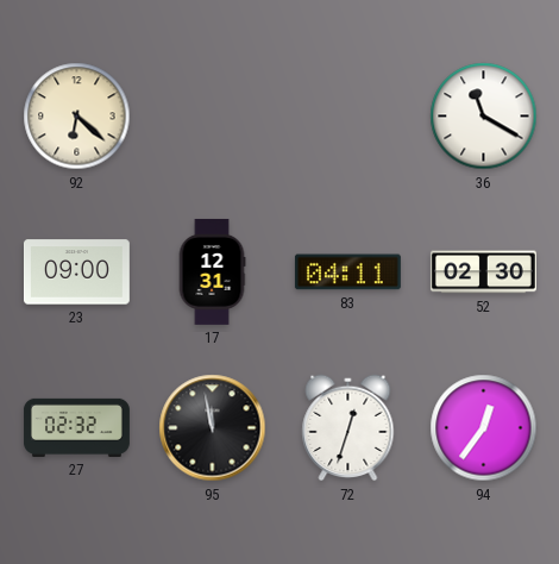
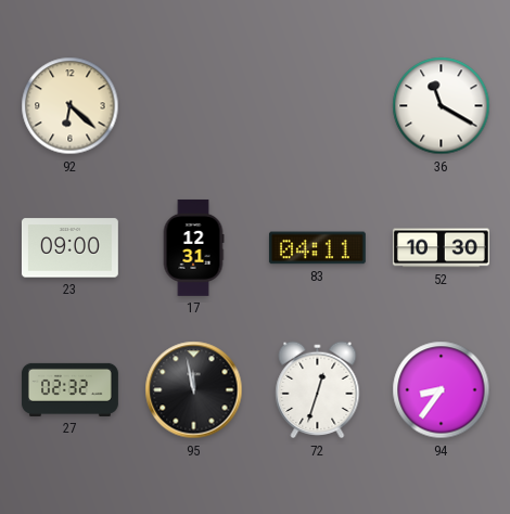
52: 02:30 -> 10:30 (441, 248)
94: 12:36 -> 8:36 (442, 390)
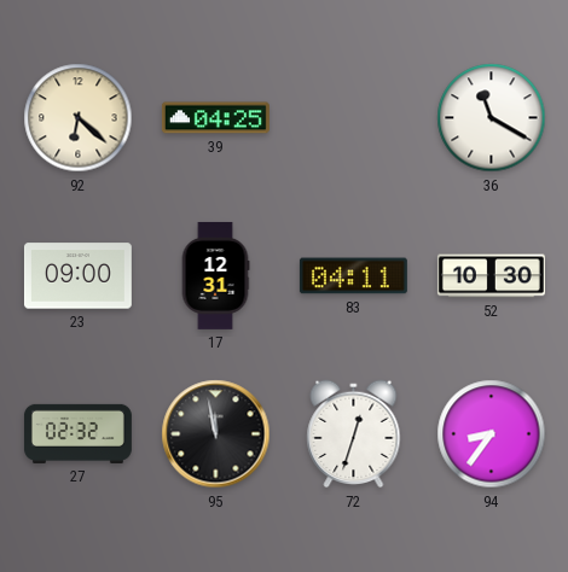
39: none -> 04:25 (215, 118)
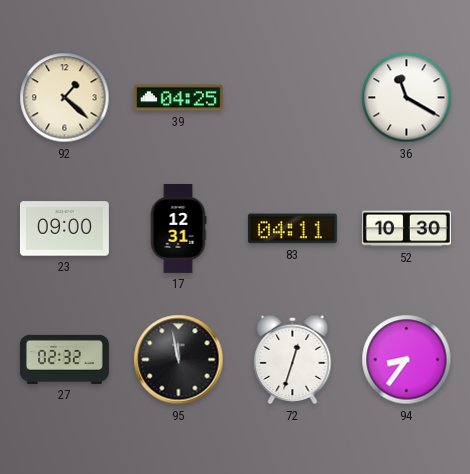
92: 6:22 -> 1:22 (65, 98)
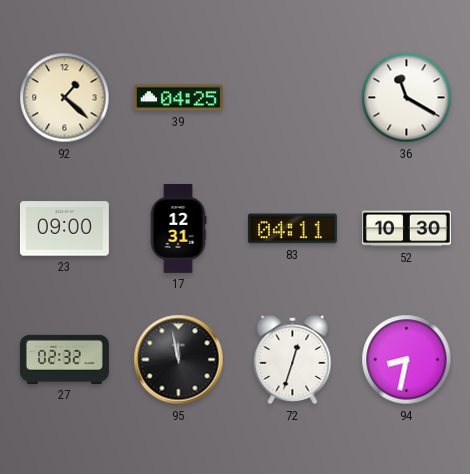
94: 8:36 -> 8:32 (407, 360)
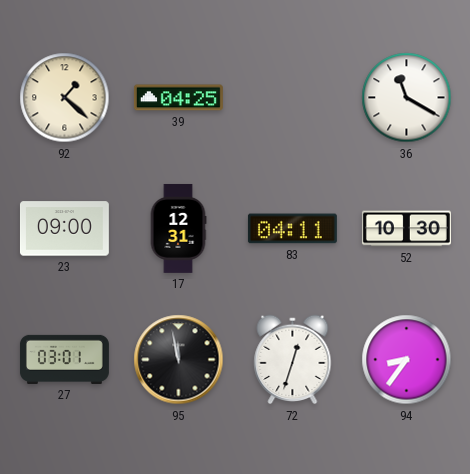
27: 02:32 -> 03:01 (64, 359)
94: 8:32 -> 8:36 (407, 360)
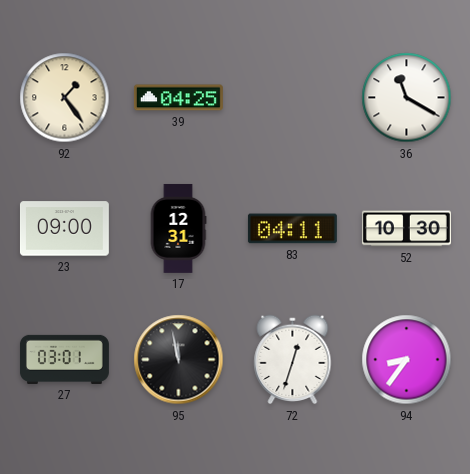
92: 1:22 -> 1:24 (65, 98)
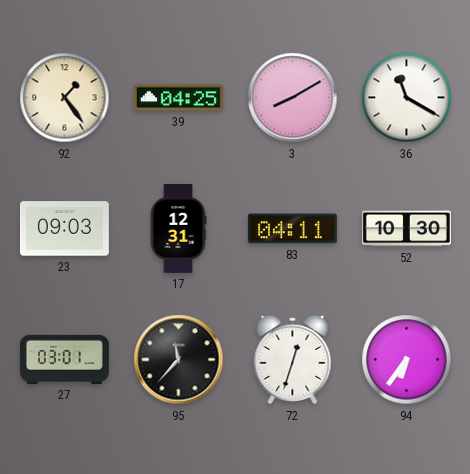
3: none -> 8:10 (293, 98)
23: 09:00 -> 09:03 (64, 229)
95: 11:58 -> 11:37 (179, 360)
94: 8:36 -> 6:36 (407, 360)
